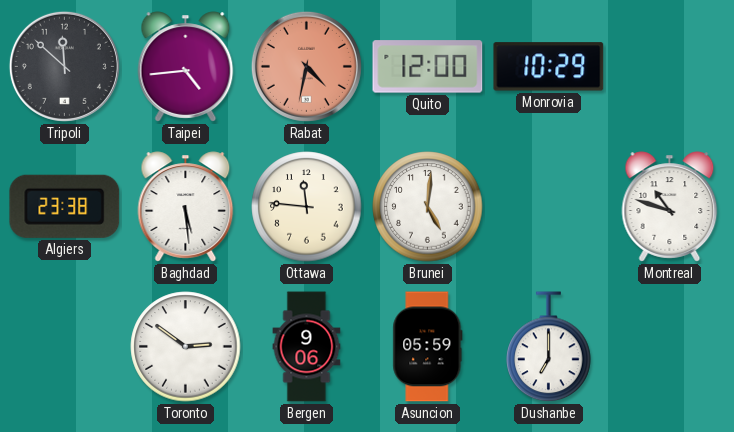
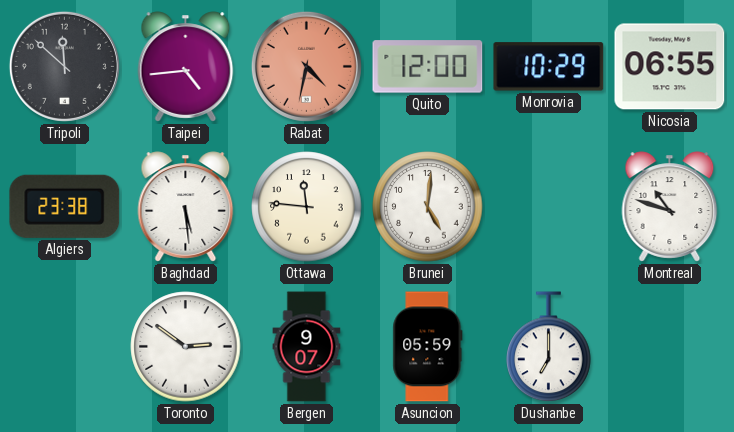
Nicosia: none -> 06:55 (670, 67)
Bergen: 9:06 -> 9:07 (307, 347)
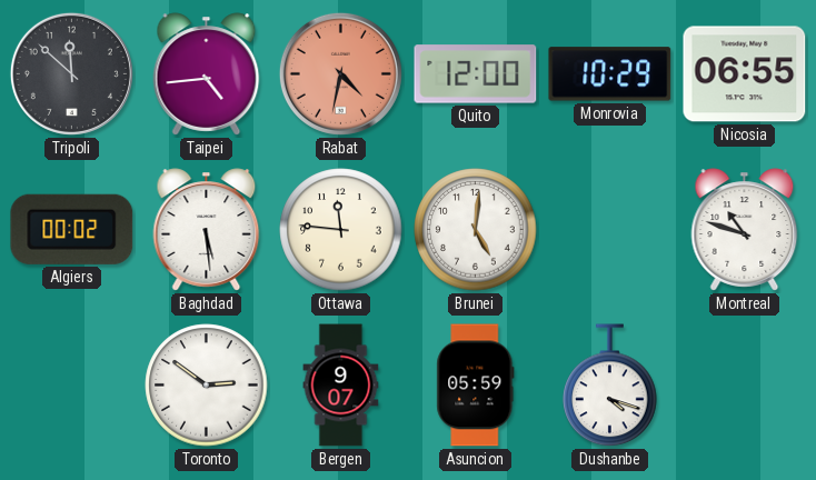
Algiers: 23:38 -> 00:02 (72, 229)
Dushanbe: 7:00 -> 4:18 (610, 386)
